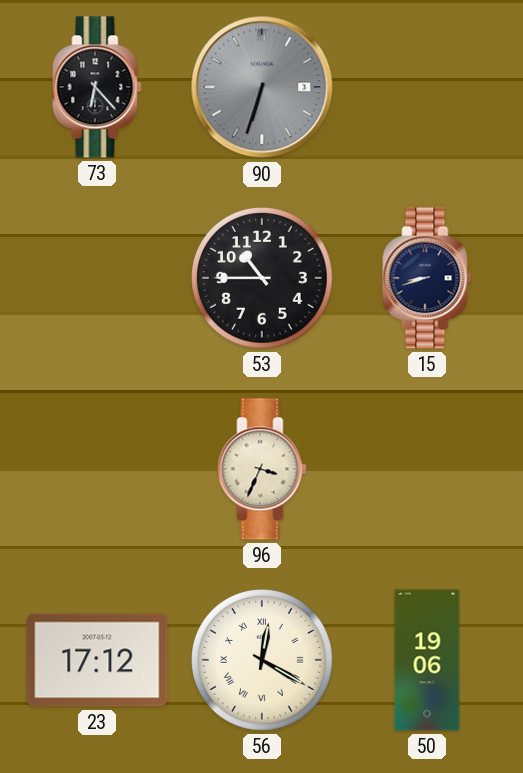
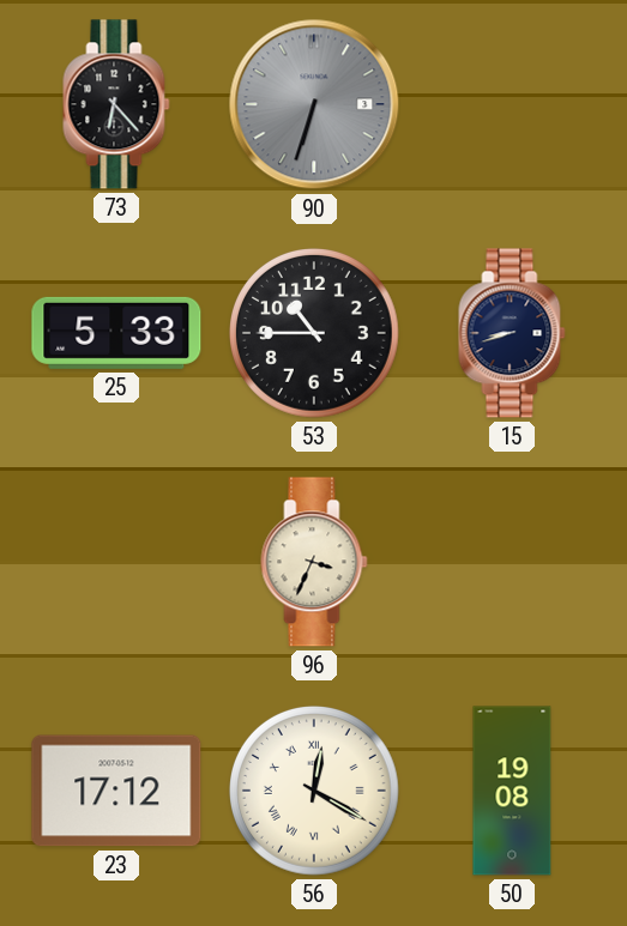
25: none -> 5:33 (116, 333)
50: 19:06 -> 19:08 (512, 791)
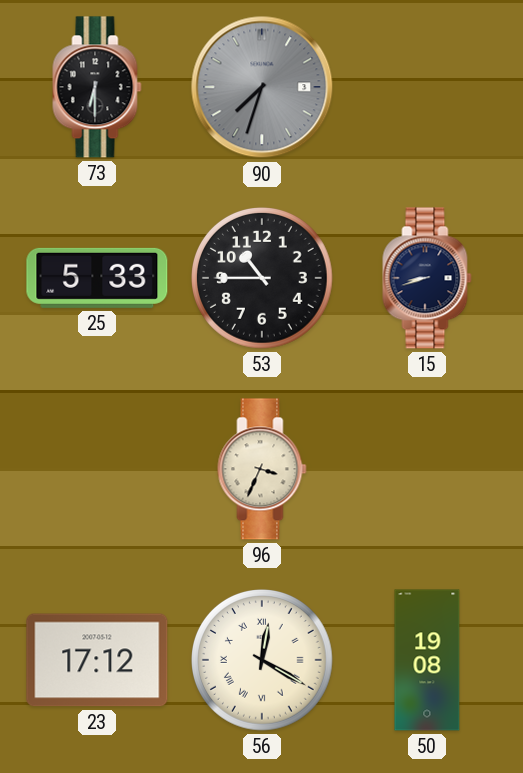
73: 6:23 -> 6:30 (97, 87)
90: 6:33 -> 7:33 (262, 87)
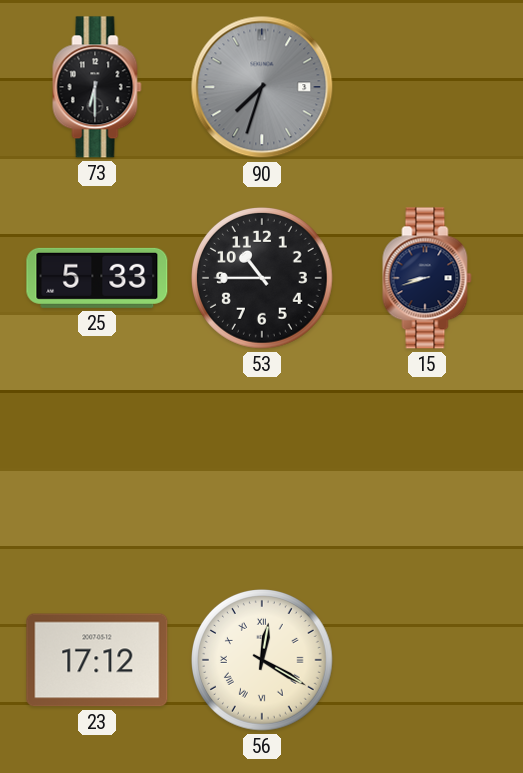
96: 3:34 -> none (262, 469)
50: 19:08 -> none (427, 660)
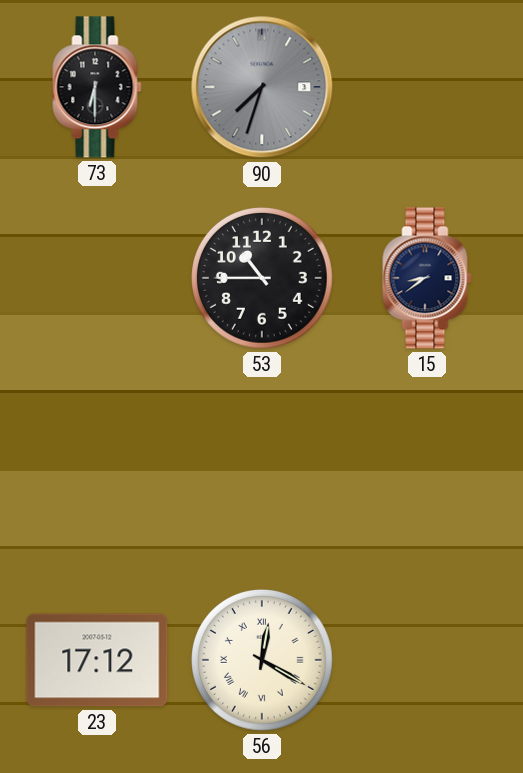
25: 5:33 -> none (97, 278)
15: 8:42 -> 8:39 (427, 278)
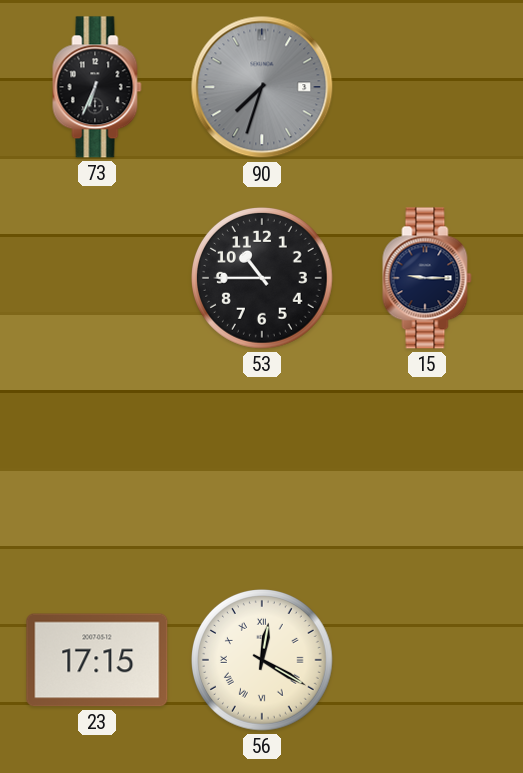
73: 6:30 -> 6:34 (97, 87)
15: 8:39 -> 9:15 (427, 278)
23: 17:12 -> 17:15 (97, 660)
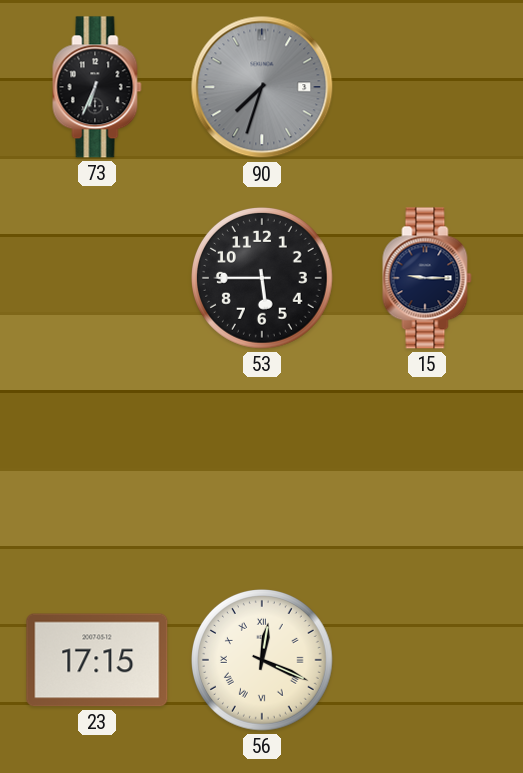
53: 10:45 -> 5:45 (263, 279)
56: 12:20 -> 12:19 (263, 661)
